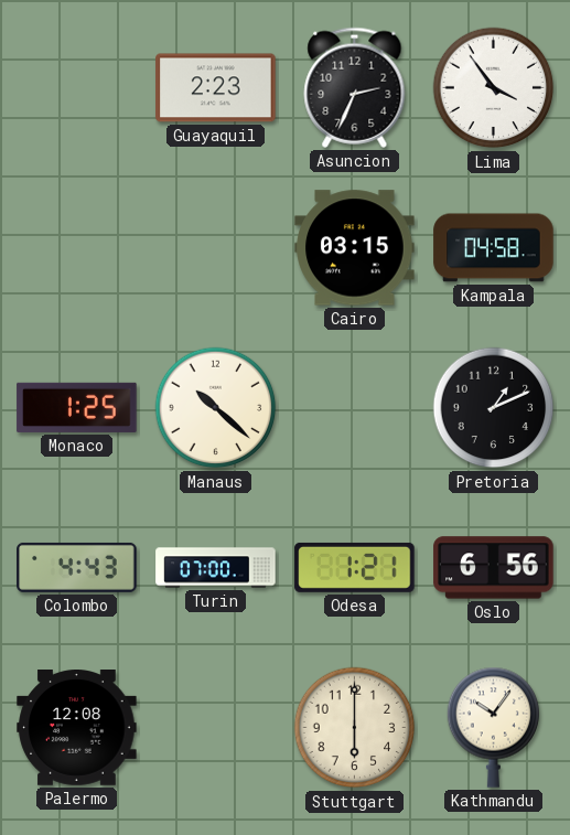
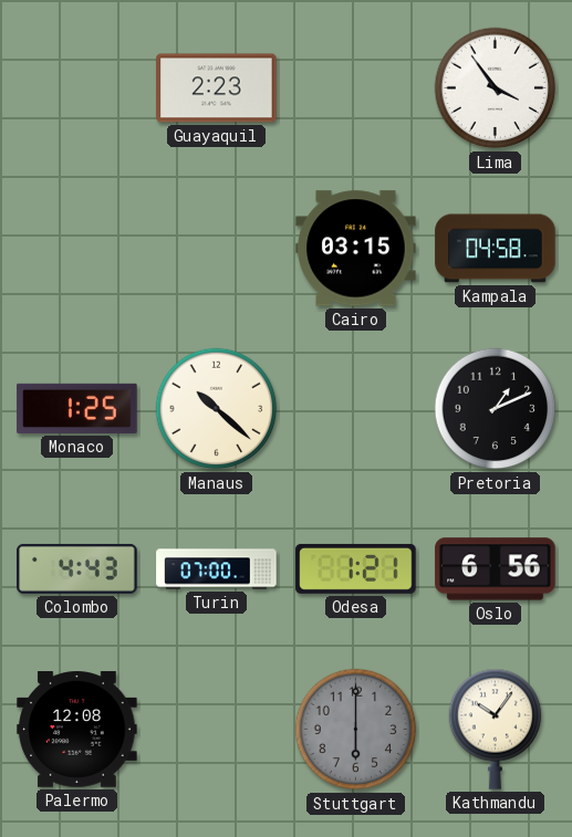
Asuncion: 2:34 -> none (355, 87)
Stuttgart dial: cream -> grey (356, 730)
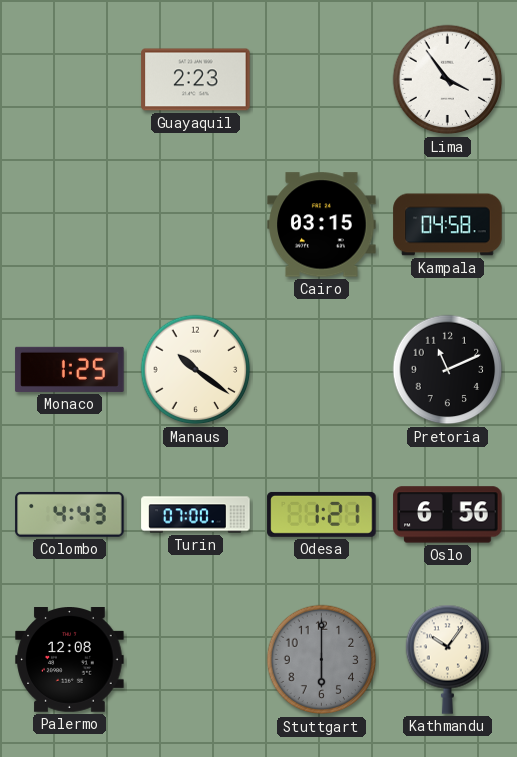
Manaus: 10:22 -> 10:21 (196, 370)
Pretoria: 1:11 -> 11:11 (448, 370)
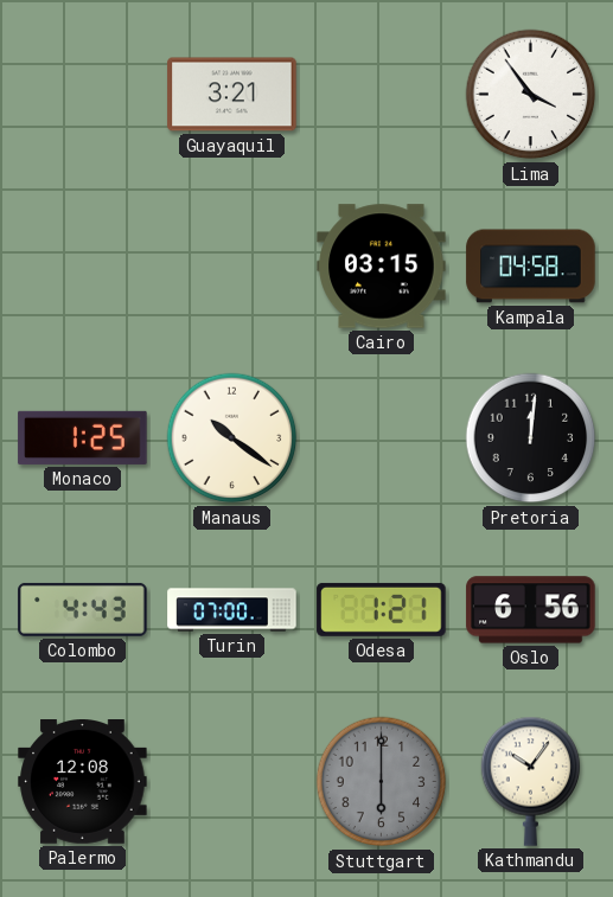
Guayaquil: 2:23 -> 3:21 (232, 95)
Pretoria: 11:11 -> 12:01 (531, 438)
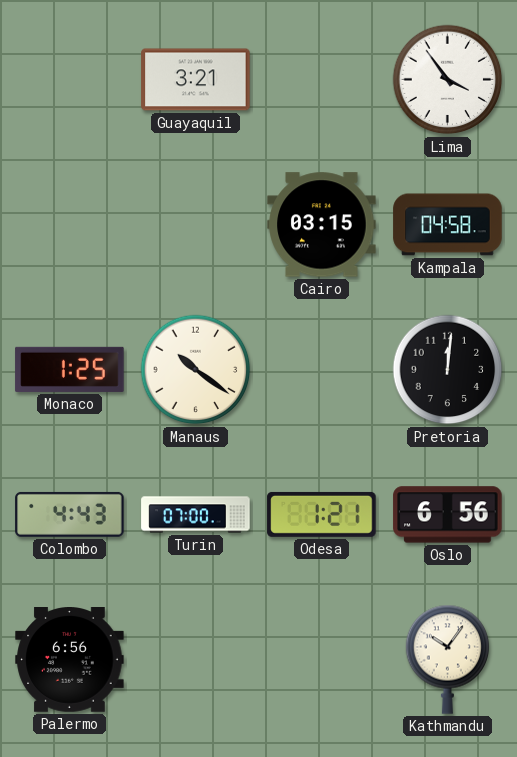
Palermo: 12:08 -> 6:56 (70, 660)
Stuttgart: 6:00 -> none (382, 782)
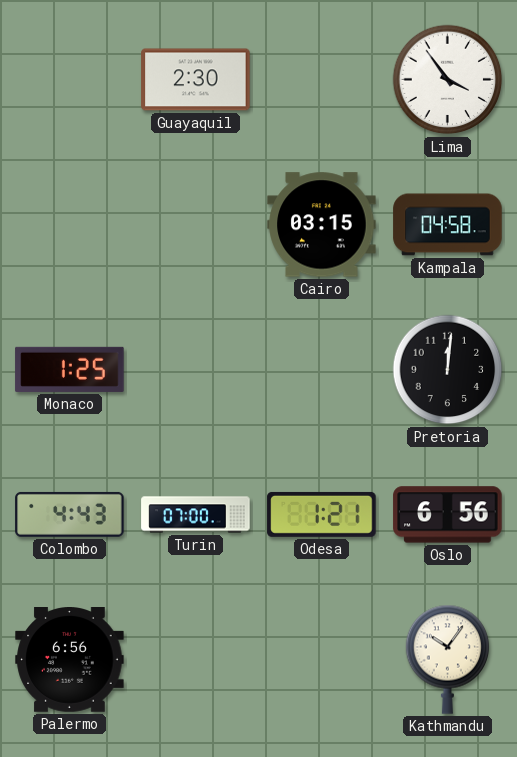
Guayaquil: 3:21 -> 2:30 (196, 80)
Manaus: 10:21 -> none (196, 370)
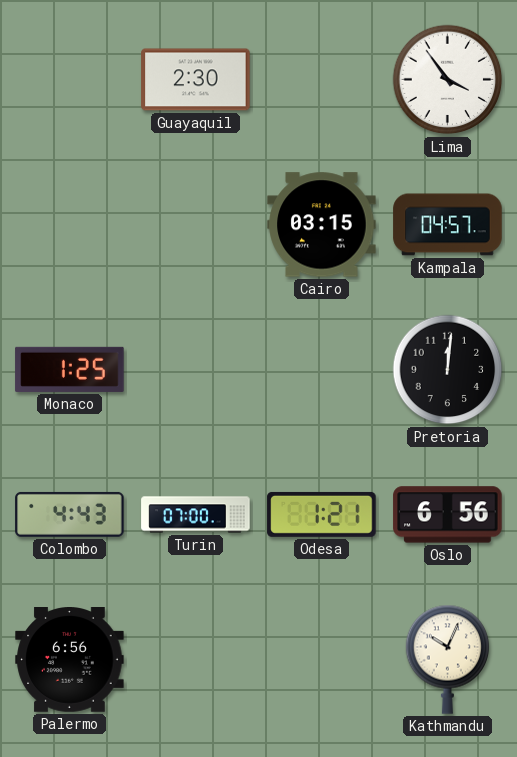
Kampala: 04:58 -> 04:57 (448, 225)
Kathmandu: 10:06 -> 10:04 (448, 659)
